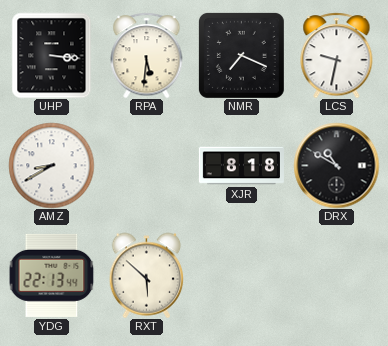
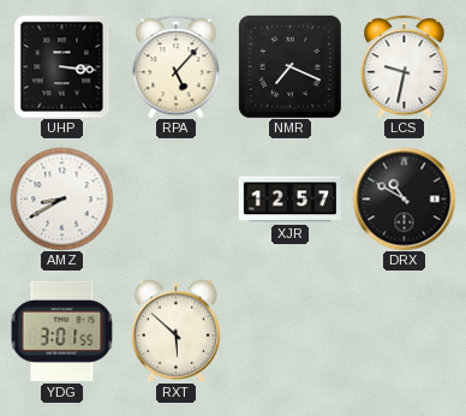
RPA: 5:31 -> 5:07 (177, 66)
XJR: 8:18 -> 12:57 (289, 200)
YDG: 22:13 -> 3:01 (61, 331)
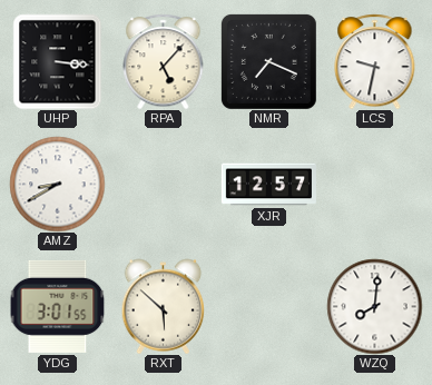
DRX: 10:50 -> none (404, 198)
WZQ: none -> 8:01 (374, 306)
